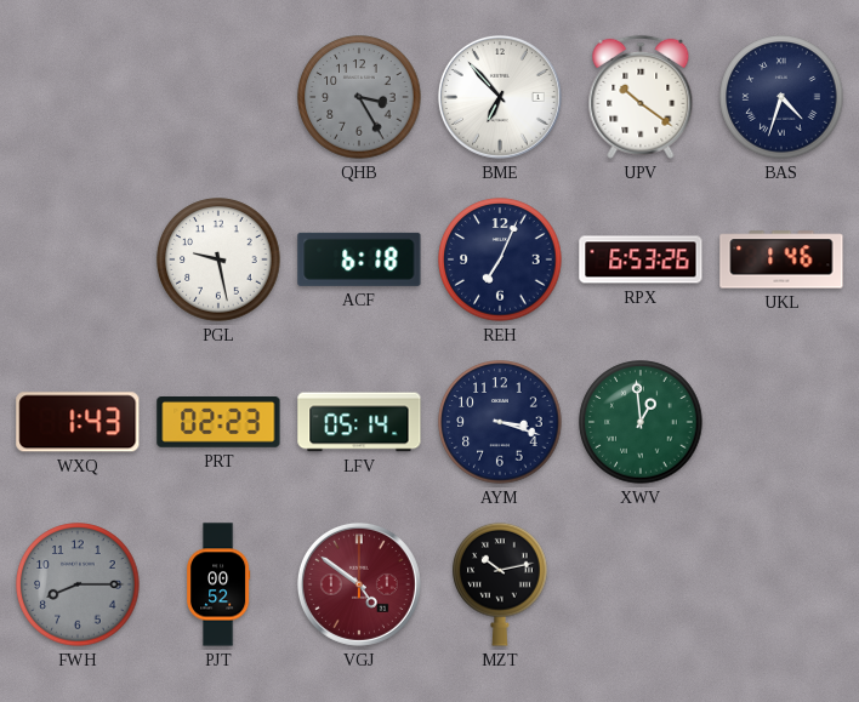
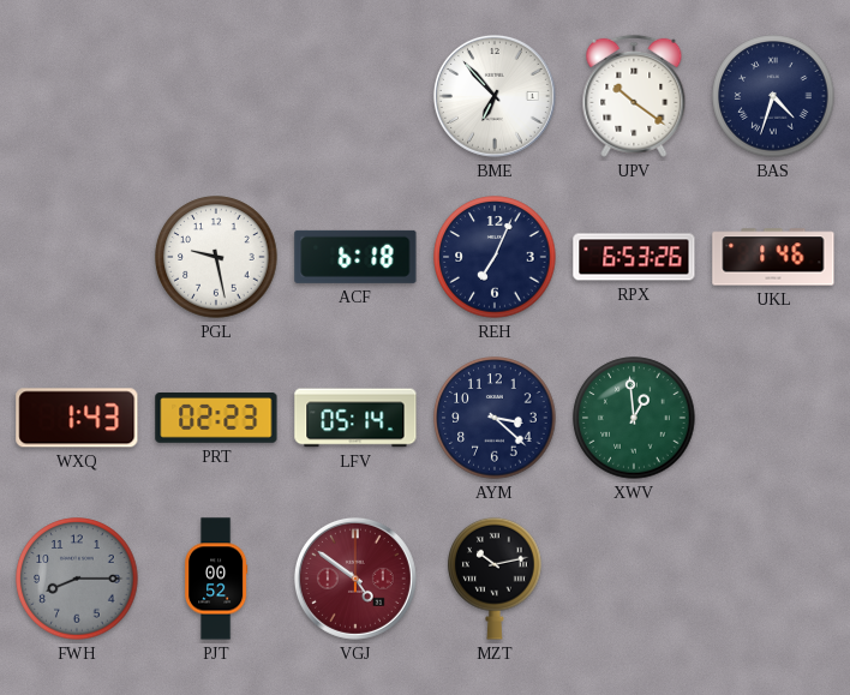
QHB: 3:25 -> none (359, 97)
AYM: 3:18 -> 3:22 (495, 418)
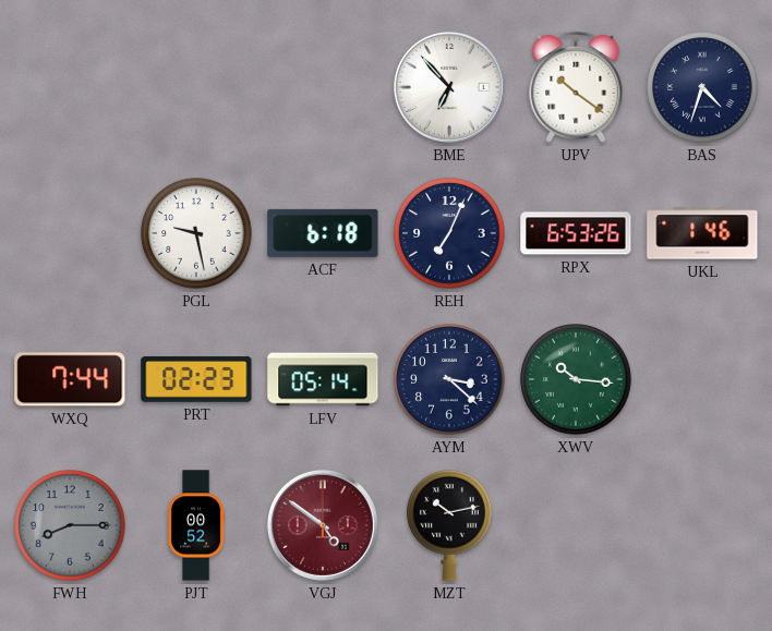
WXQ: 1:43 -> 7:44 (70, 379)
XWV: 12:59 -> 10:16 (576, 379)
